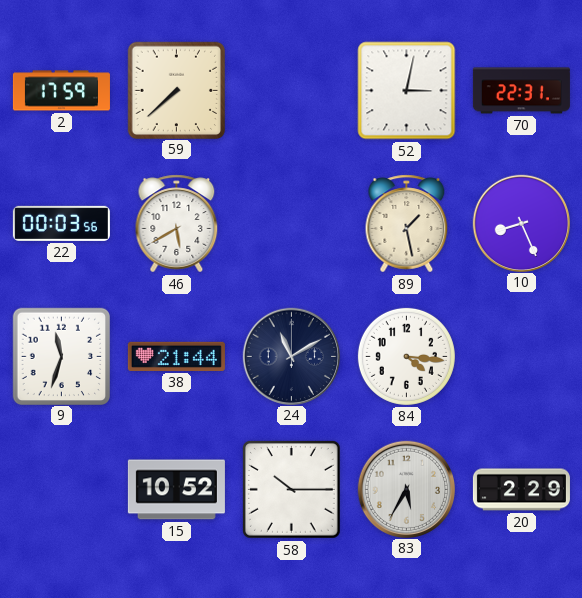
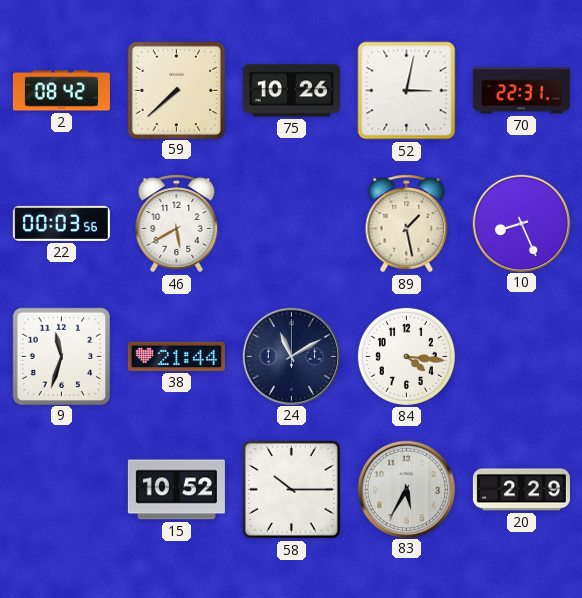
2: 17:59 -> 08:42 (61, 91)
75: none -> 10:26 (291, 91)
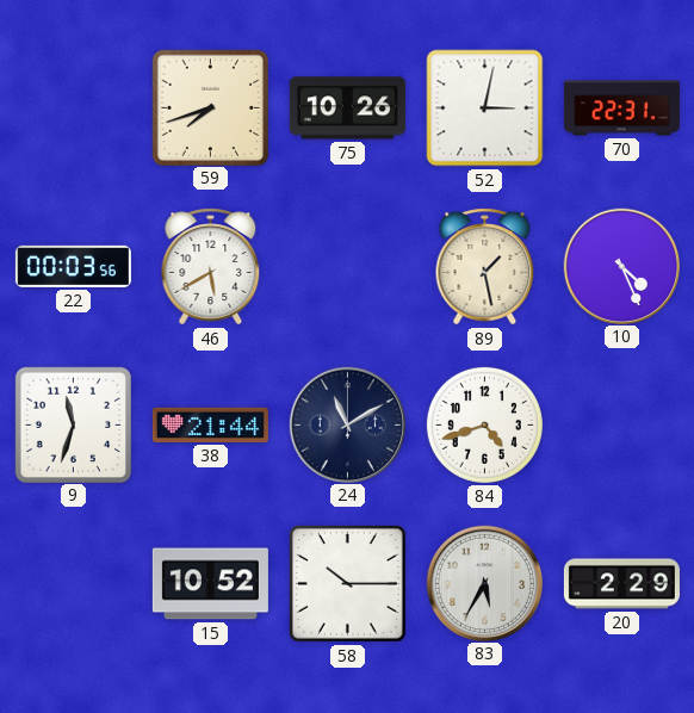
2: 08:42 -> none (61, 91)
59: 7:38 -> 7:42 (210, 107)
10: 8:26 -> 4:26 (621, 266)
84: 4:16 -> 4:42 (484, 424)
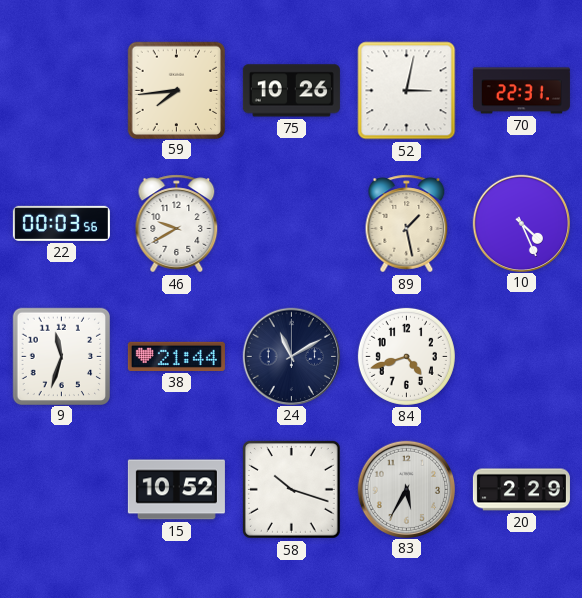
59: 7:42 -> 7:44 (176, 90)
46: 5:40 -> 9:40 (177, 224)
58: 10:15 -> 10:18 (291, 489)
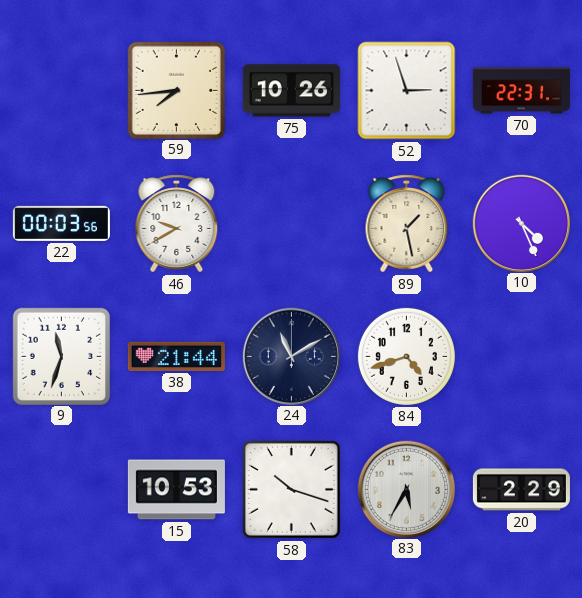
52: 3:02 -> 2:57 (407, 91)
15: 10:52 -> 10:53 (176, 490)
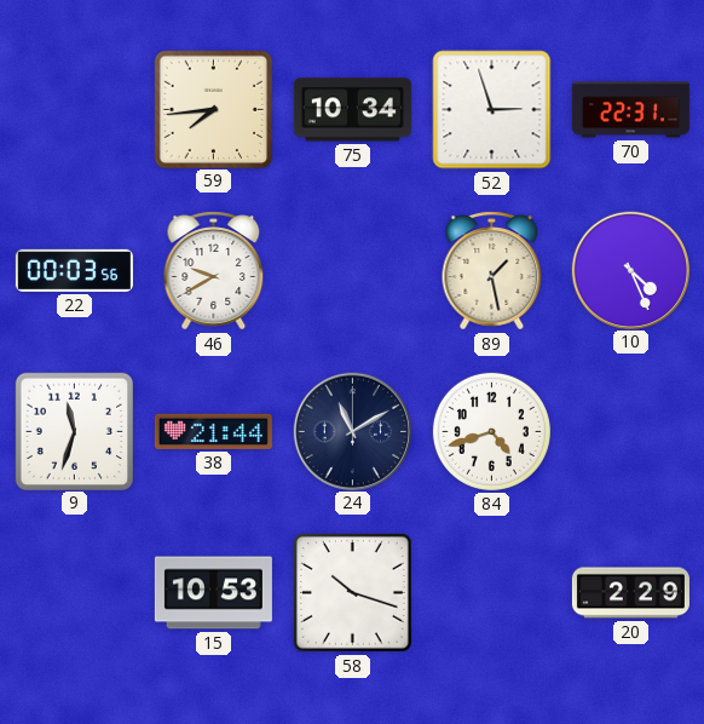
75: 10:26 -> 10:34 (352, 110)
83: 5:35 -> none (406, 489)
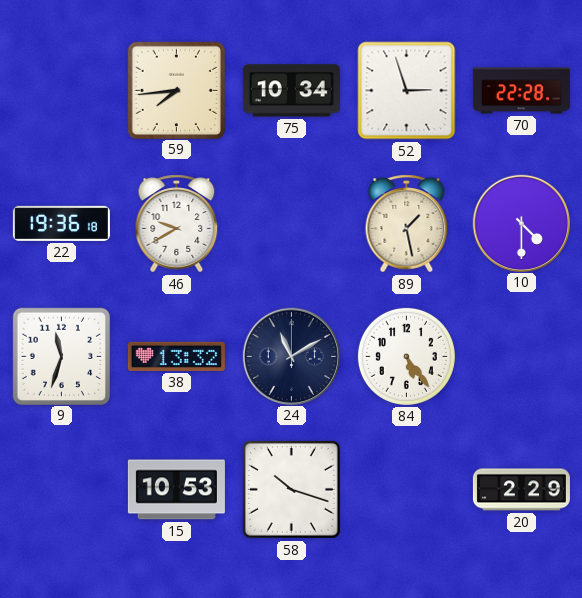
70: 22:31 -> 22:28 (521, 91)
22: 00:03 -> 19:36 (61, 223)
10: 4:26 -> 4:30 (521, 223)
38: 21:44 -> 13:32 (176, 356)
84: 4:42 -> 5:24 (406, 356)
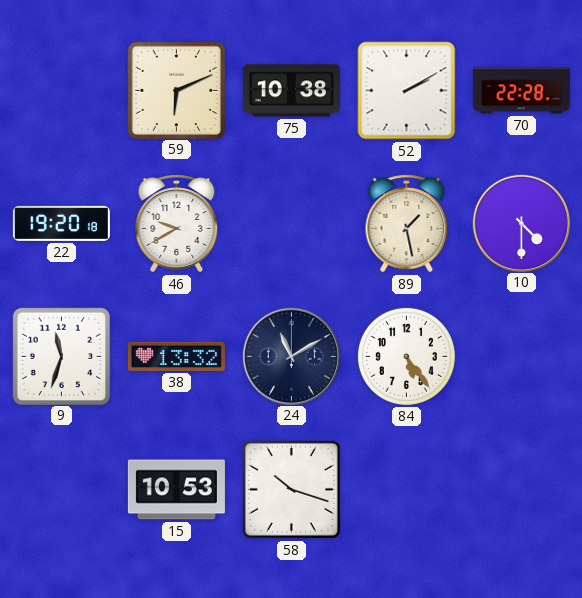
59: 7:44 -> 6:11 (176, 90)
75: 10:34 -> 10:38 (291, 91)
52: 2:57 -> 2:10 (407, 91)
22: 19:36 -> 19:20 (61, 223)
20: 2:29 -> none (521, 490)
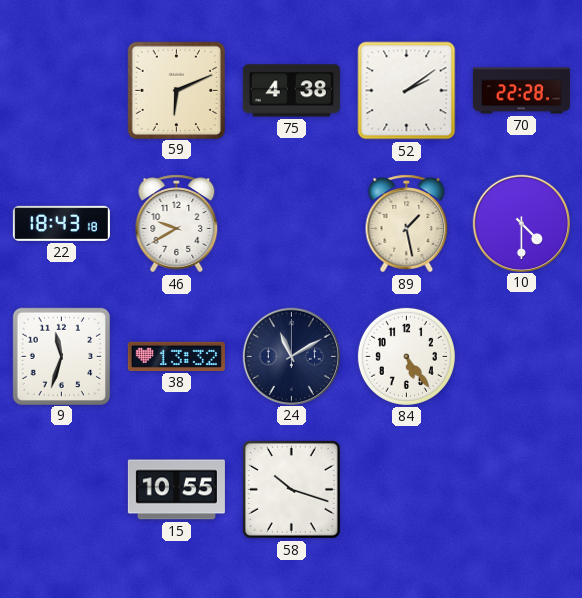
75: 10:38 -> 4:38 (291, 91)
52: 2:10 -> 2:09 (407, 91)
22: 19:20 -> 18:43 (61, 223)
15: 10:53 -> 10:55 (176, 490)
